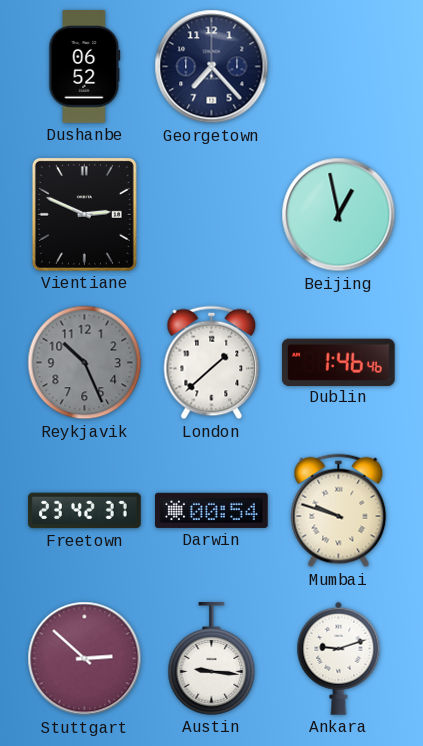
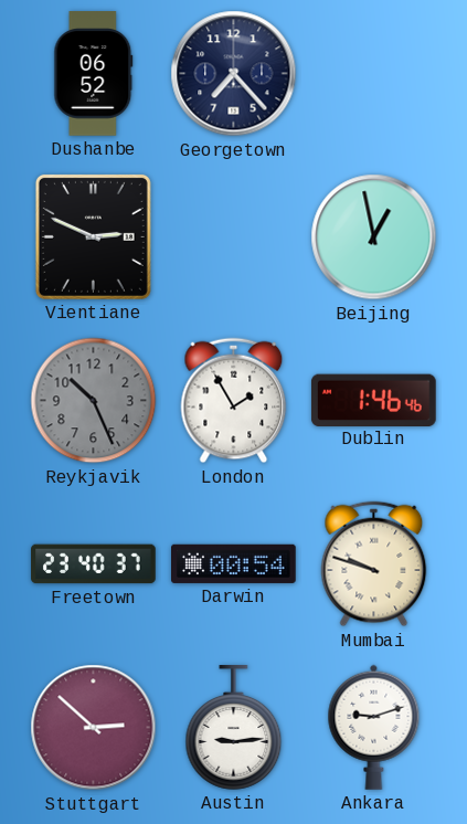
London: 1:38 -> 1:55 (234, 401)
Freetown: 23:42 -> 23:40 (94, 564)
Austin: 9:16 -> 9:14 (234, 728)
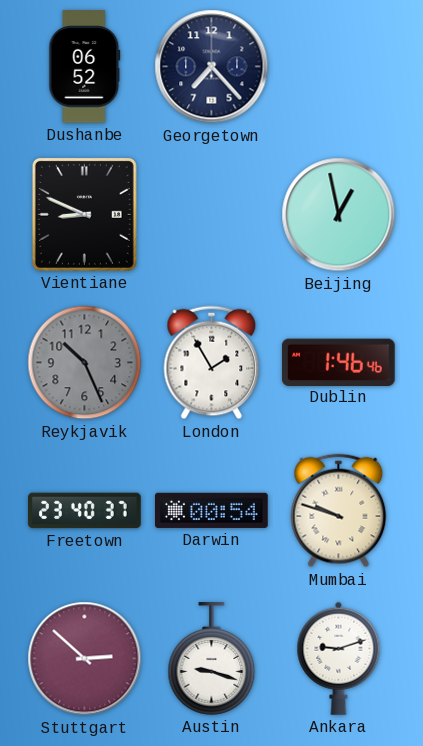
Vientiane: 2:49 -> 8:49 (84, 214)
Austin: 9:14 -> 9:18 (212, 659)
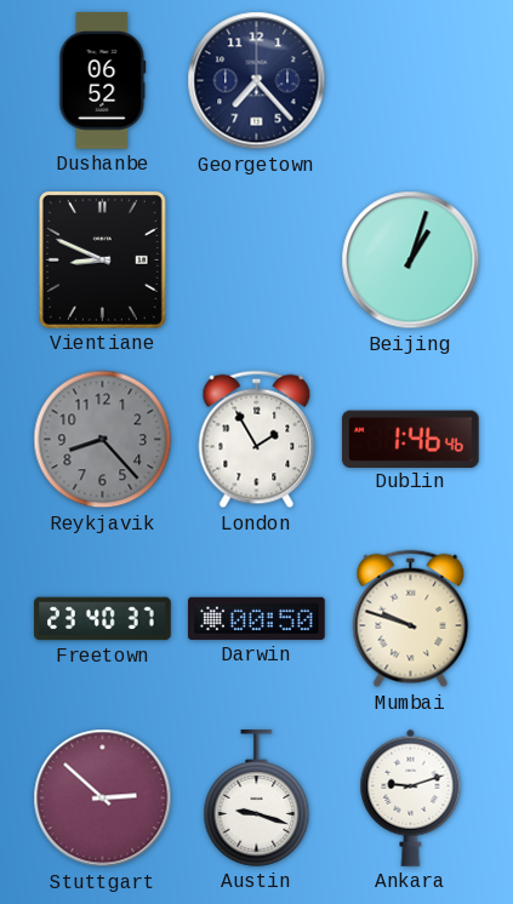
Beijing: 12:58 -> 1:03 (411, 261)
Reykjavik: 10:26 -> 8:23 (103, 440)
Darwin: 00:54 -> 00:50 (257, 618)
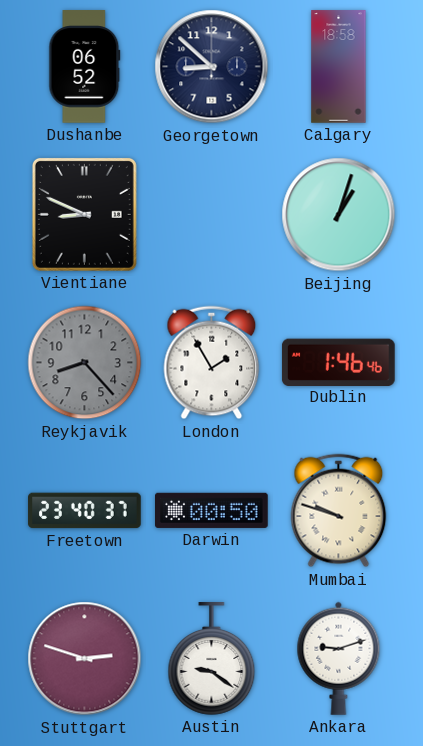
Georgetown: 7:23 -> 8:52 (212, 67)
Calgary: none -> 18:58 (339, 67)
Stuttgart: 2:52 -> 2:48 (85, 659)
Austin: 9:18 -> 9:21 (212, 659)
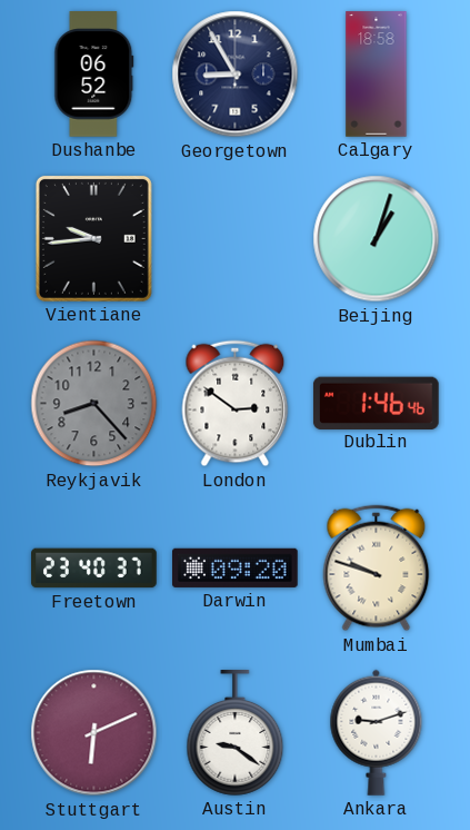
Georgetown: 8:52 -> 8:55 (236, 75)
Vientiane: 8:49 -> 9:44 (93, 238)
London: 1:55 -> 2:51 (236, 404)
Darwin: 00:50 -> 09:20 (236, 567)
Stuttgart: 2:48 -> 6:11 (94, 733)
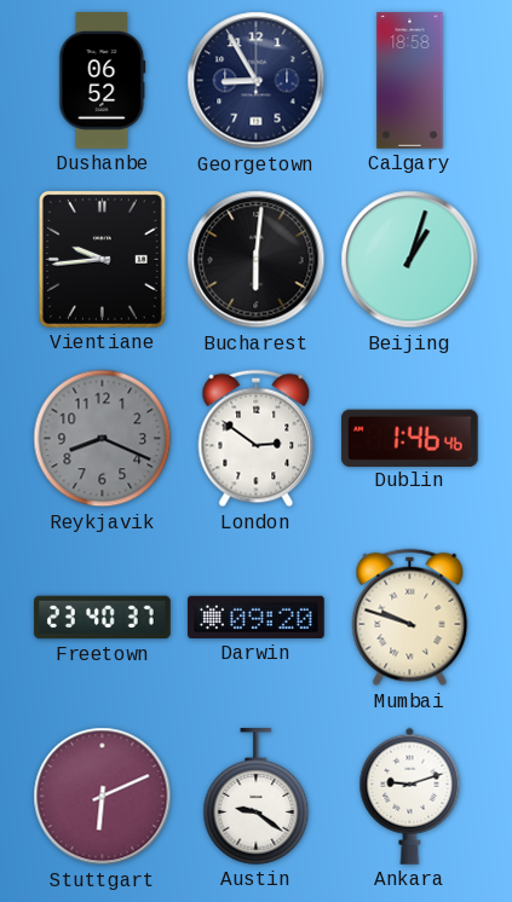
Bucharest: none -> 6:01 (257, 260)
Reykjavik: 8:23 -> 8:19 (103, 439)
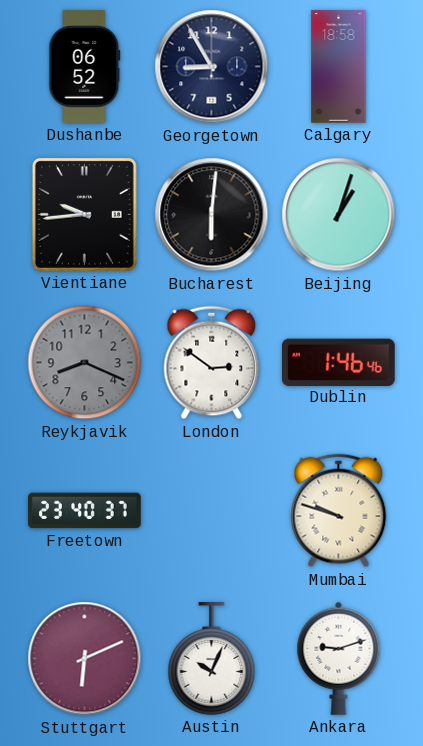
Darwin: 09:20 -> none (257, 617)
Austin: 9:21 -> 10:04 (212, 659)
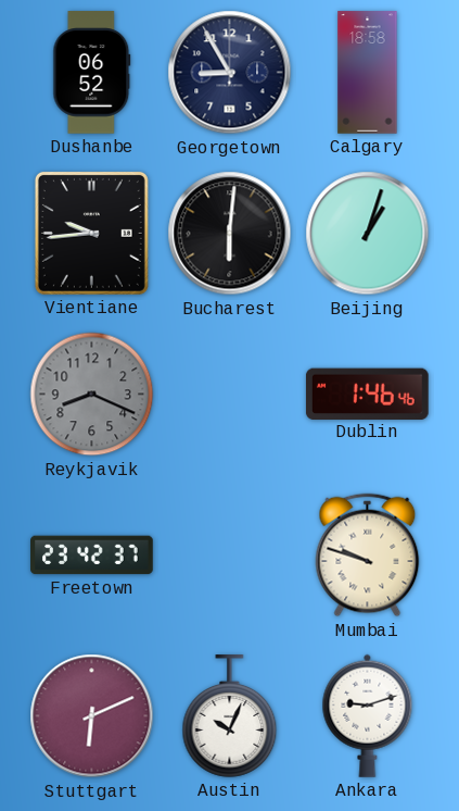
London: 2:51 -> none (212, 363)
Freetown: 23:40 -> 23:42 (92, 556)
